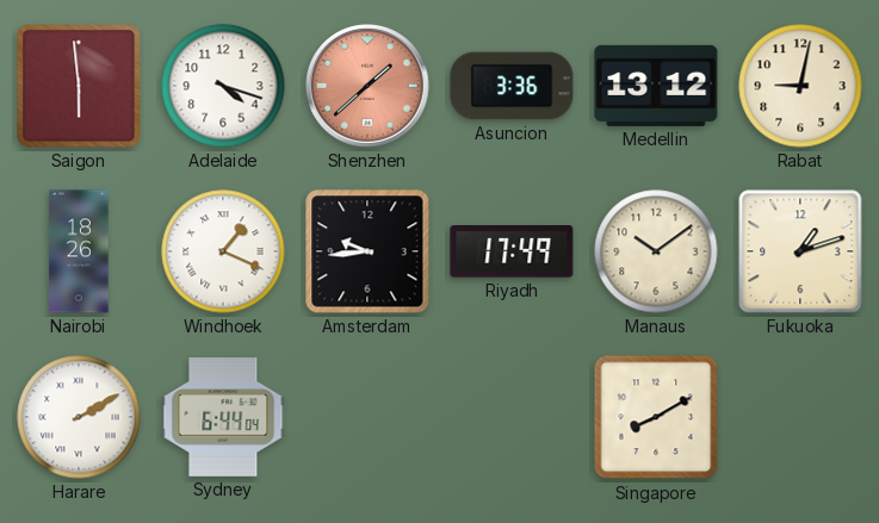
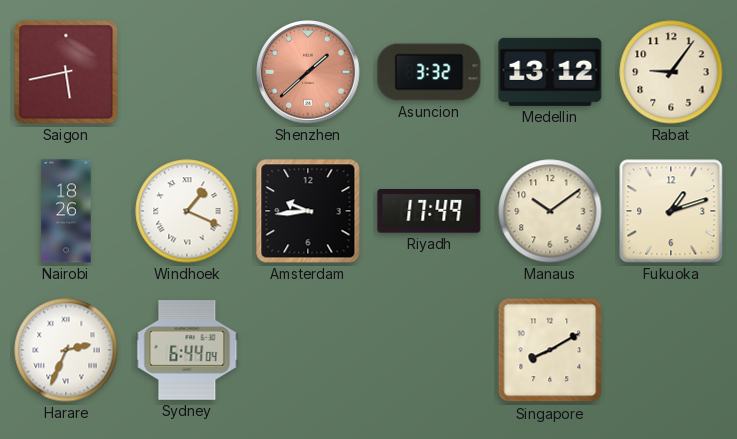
Saigon: 5:59 -> 5:43 (66, 72)
Adelaide: 4:18 -> none (223, 86)
Asuncion: 3:36 -> 3:32 (429, 72)
Rabat: 9:02 -> 9:06 (671, 72)
Harare: 2:10 -> 2:34 (66, 350)
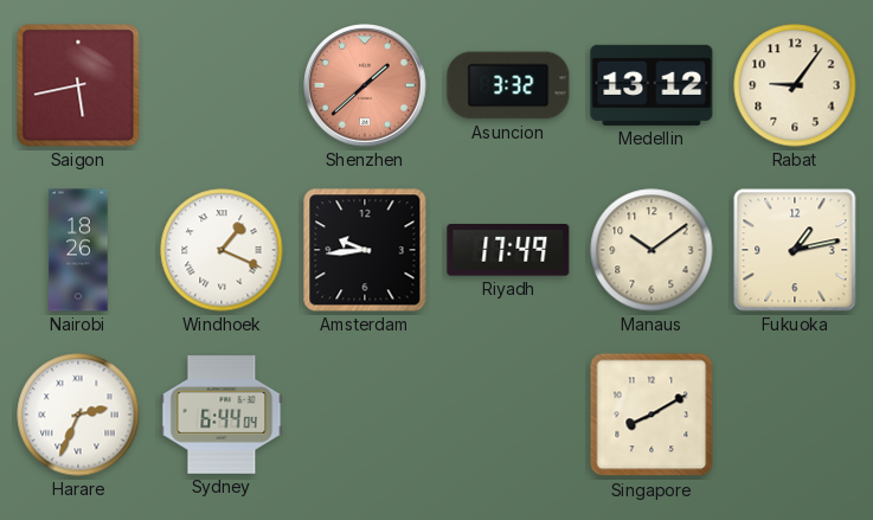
Fukuoka: 1:12 -> 1:13 (795, 250)
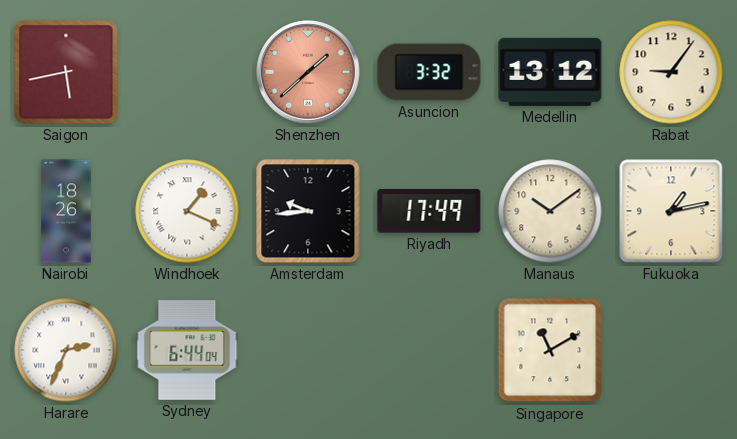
Singapore: 8:10 -> 11:10 (550, 350)
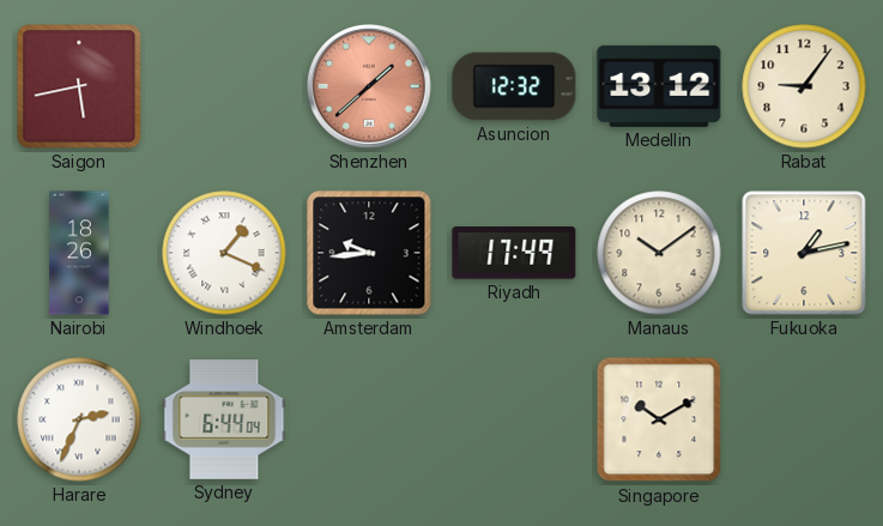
Asuncion: 3:32 -> 12:32 (514, 86)
Singapore: 11:10 -> 10:10 (659, 419)
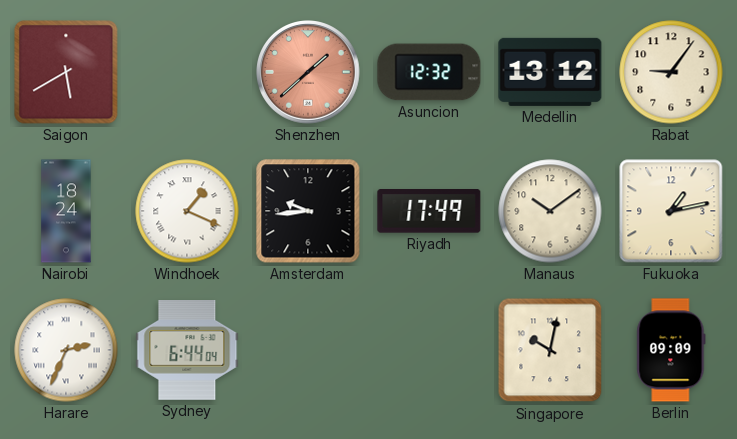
Saigon: 5:43 -> 5:40 (66, 72)
Nairobi: 18:26 -> 18:24 (66, 211)
Singapore: 10:10 -> 10:02 (550, 350)
Berlin: none -> 09:09 (671, 350)
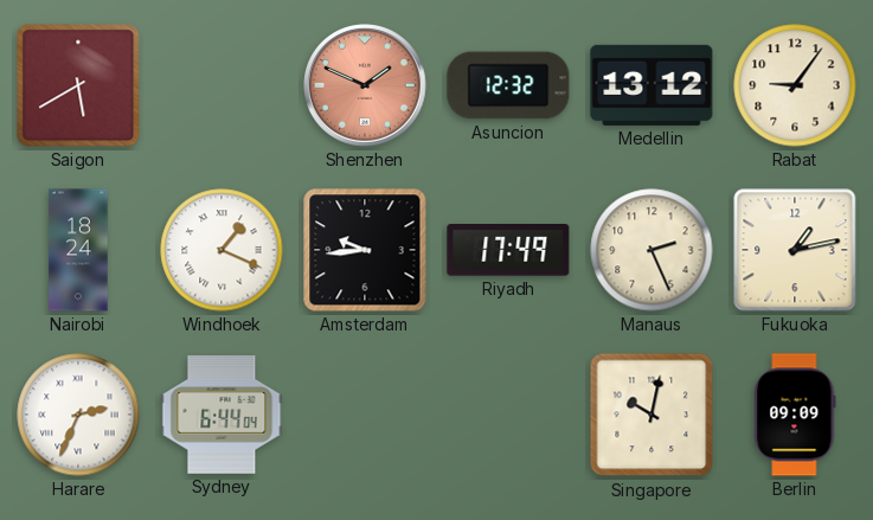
Shenzhen: 1:38 -> 1:49 (366, 86)
Manaus: 10:09 -> 2:26 (651, 250)
